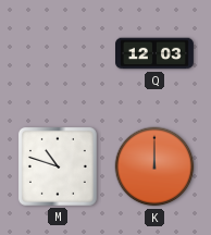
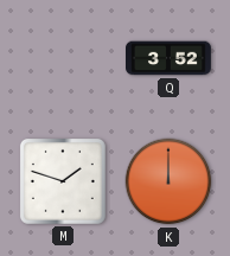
Q: 12:03 -> 3:52 (170, 58)
M: 10:48 -> 1:48 (63, 181)
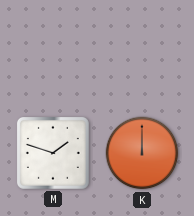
Q: 3:52 -> none (170, 58)
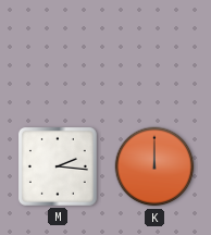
M: 1:48 -> 2:16 (58, 166)
